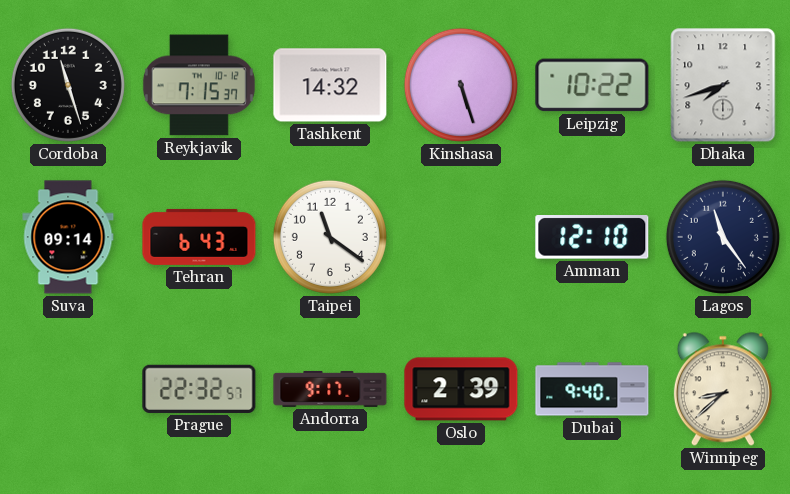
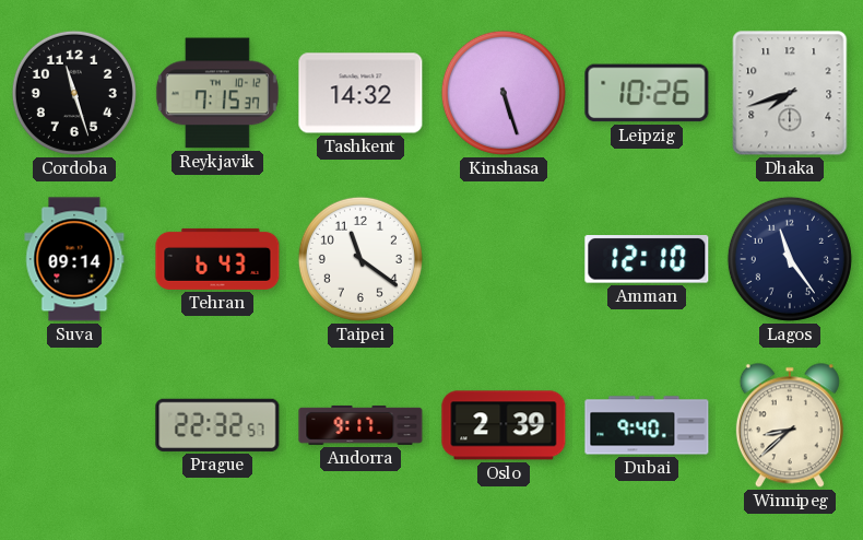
Leipzig: 10:22 -> 10:26 (647, 93)
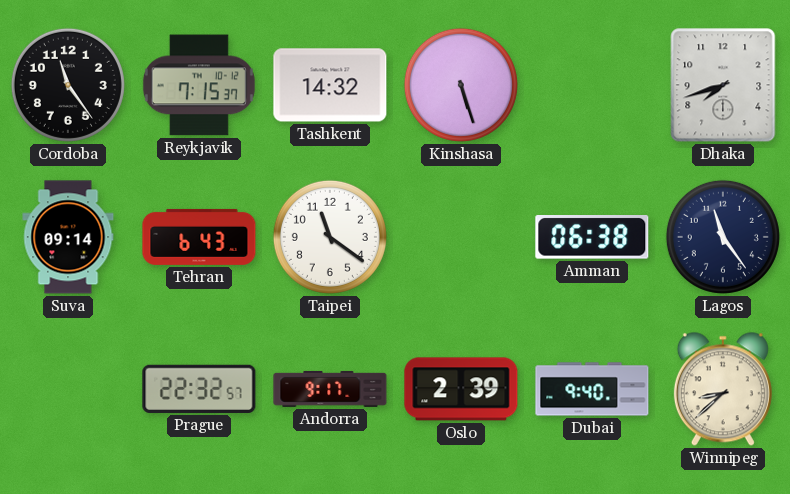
Cordoba: 11:27 -> 11:24 (68, 85)
Leipzig: 10:26 -> none (647, 93)
Amman: 12:10 -> 06:38 (592, 238)
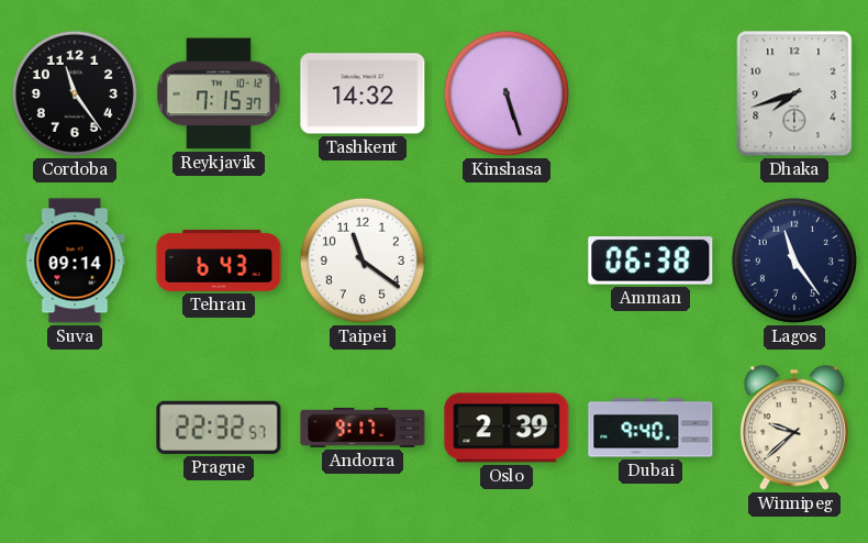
Winnipeg: 8:38 -> 9:38 (794, 428)
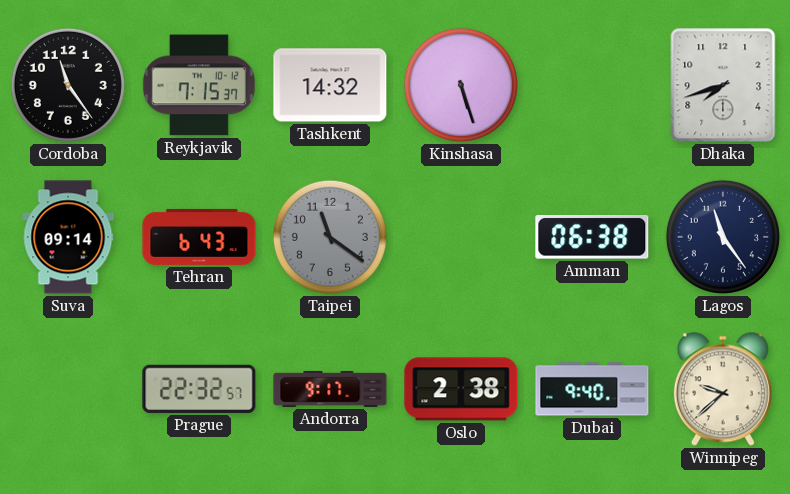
Taipei dial: white -> grey (330, 237)
Oslo: 2:39 -> 2:38 (461, 389)
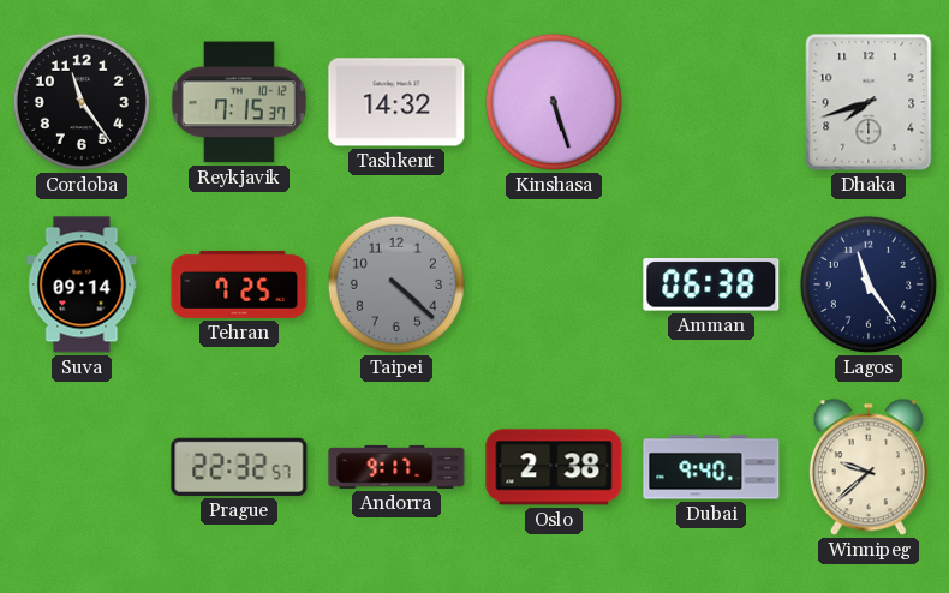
Tehran: 6:43 -> 7:25 (239, 284)
Taipei: 11:21 -> 4:22 (396, 284)
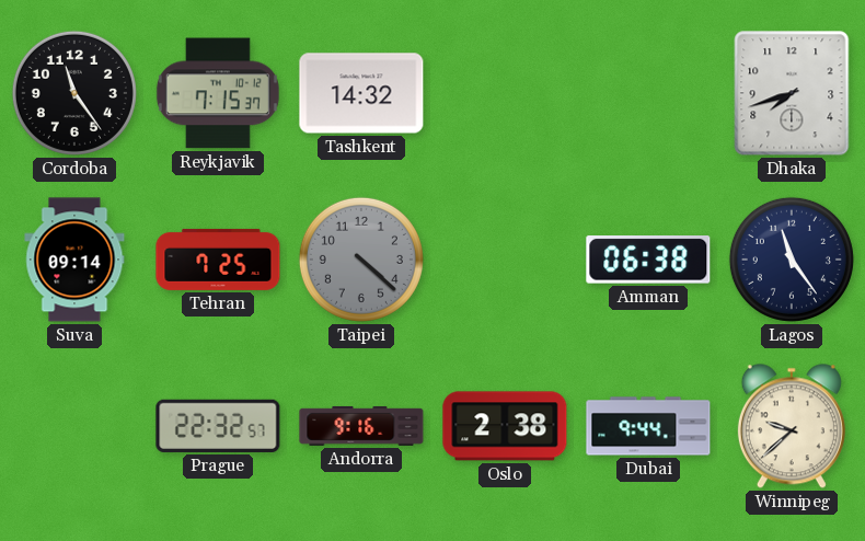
Kinshasa: 5:27 -> none (554, 102)
Andorra: 9:17 -> 9:16 (361, 426)
Dubai: 9:40 -> 9:44 (648, 426)
